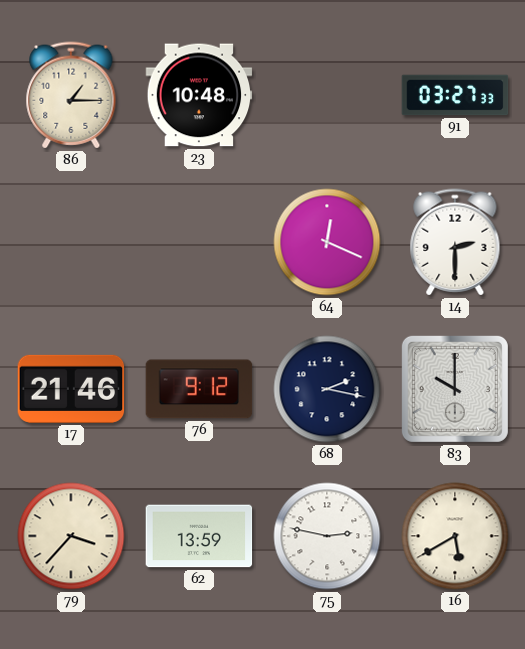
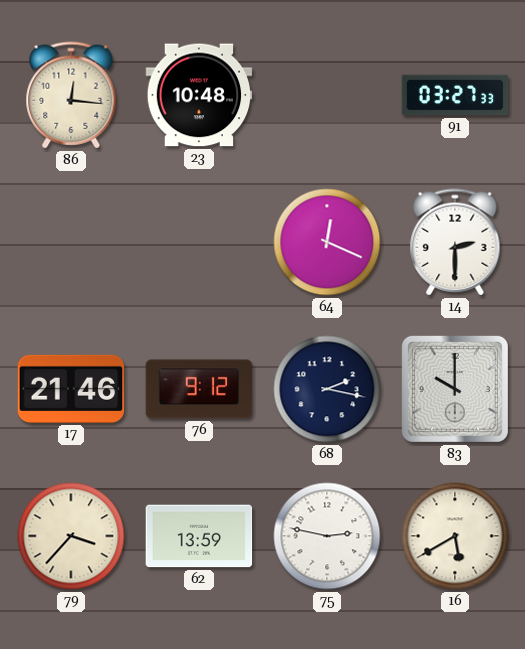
86: 1:15 -> 12:16 (71, 95)
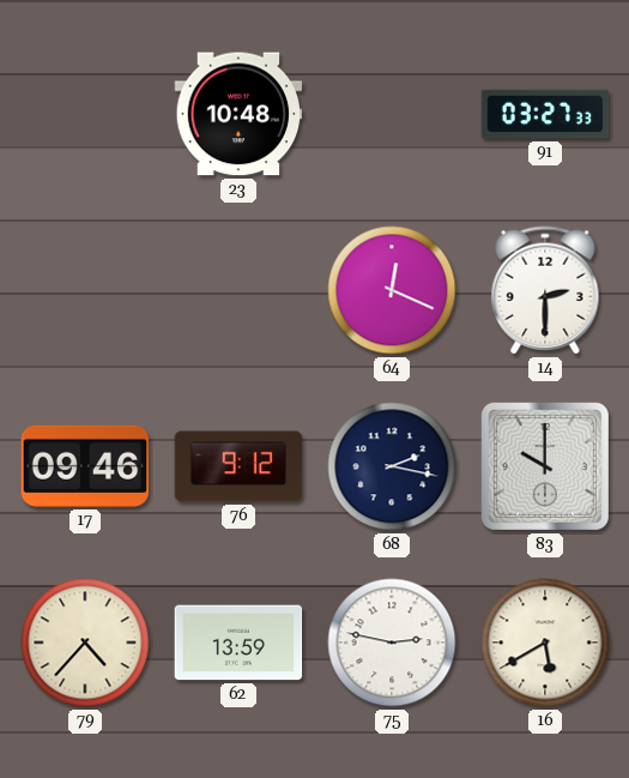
86: 12:16 -> none (71, 95)
17: 21:46 -> 09:46 (85, 466)
79: 3:37 -> 4:37 (85, 643)
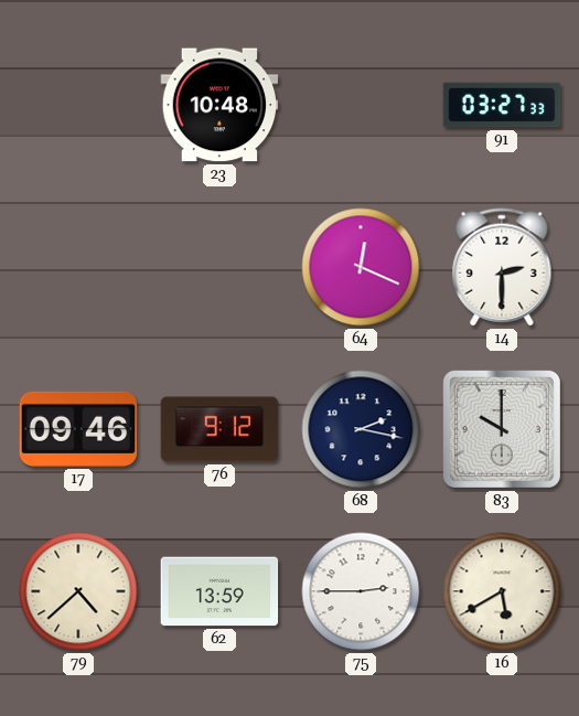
79: 4:37 -> 4:38 (78, 591)
75: 2:47 -> 2:45 (361, 591)
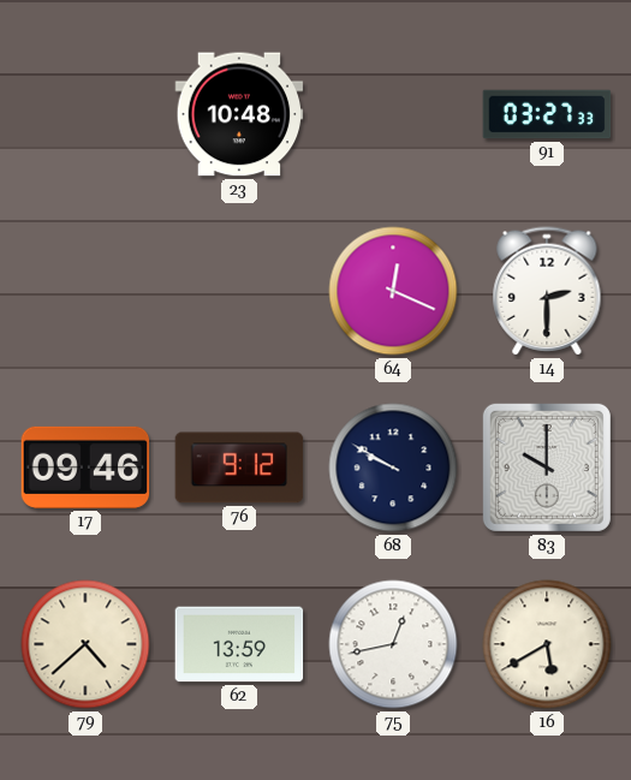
68: 2:17 -> 9:50 (393, 468)
75: 2:45 -> 12:43 (393, 644)
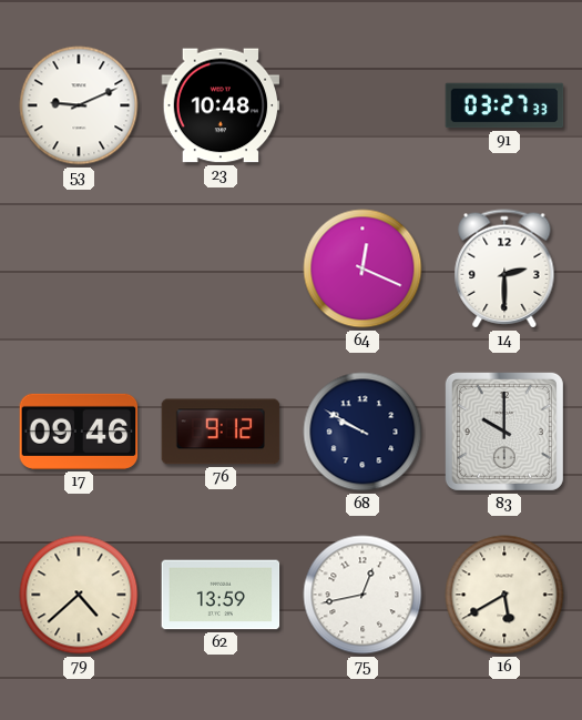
53: none -> 9:11 (79, 105)
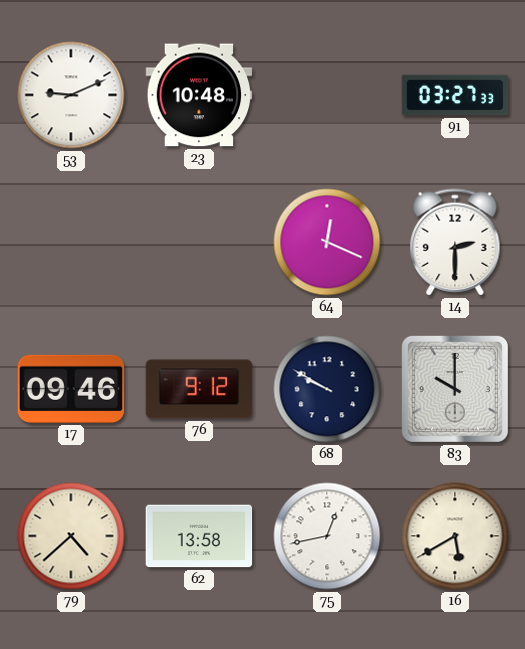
62: 13:59 -> 13:58 (199, 536)
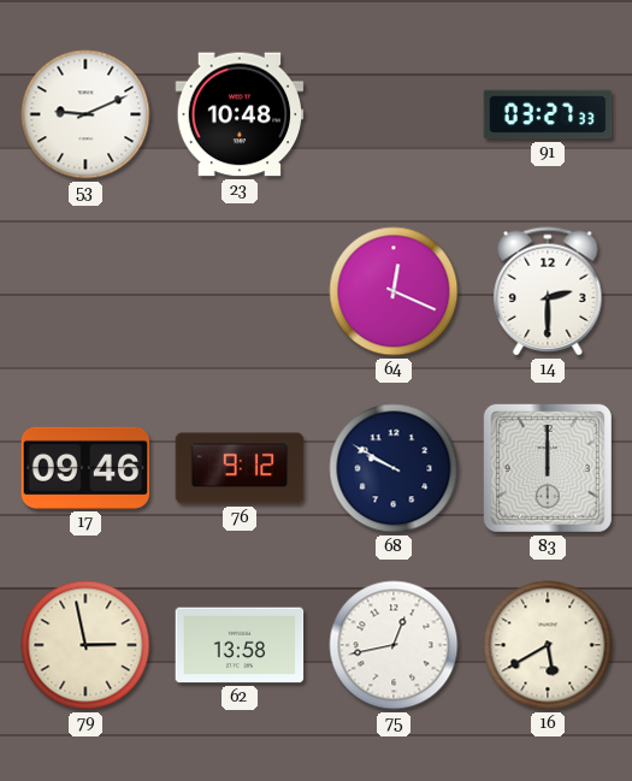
83: 10:00 -> 12:00 (548, 468)
79: 4:38 -> 2:58 (85, 645)
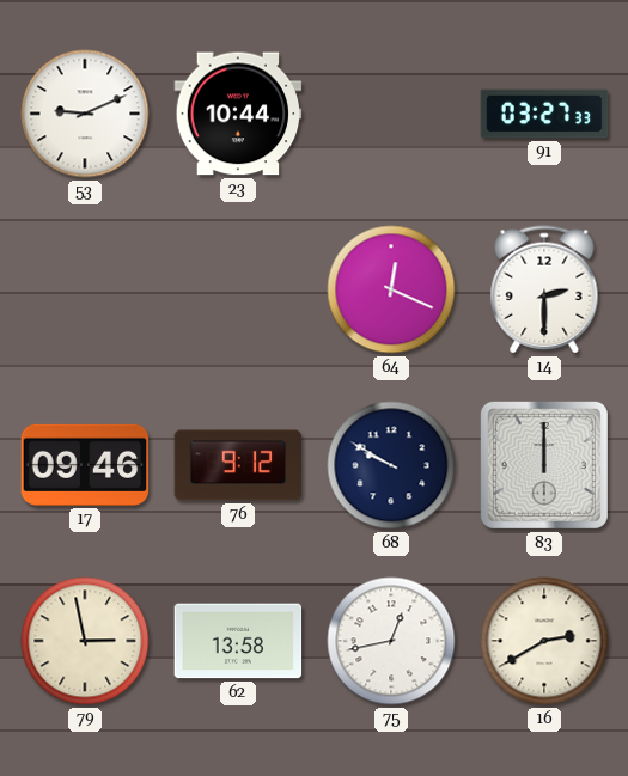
23: 10:48 -> 10:44 (238, 114)
16: 5:40 -> 2:40 (544, 641)
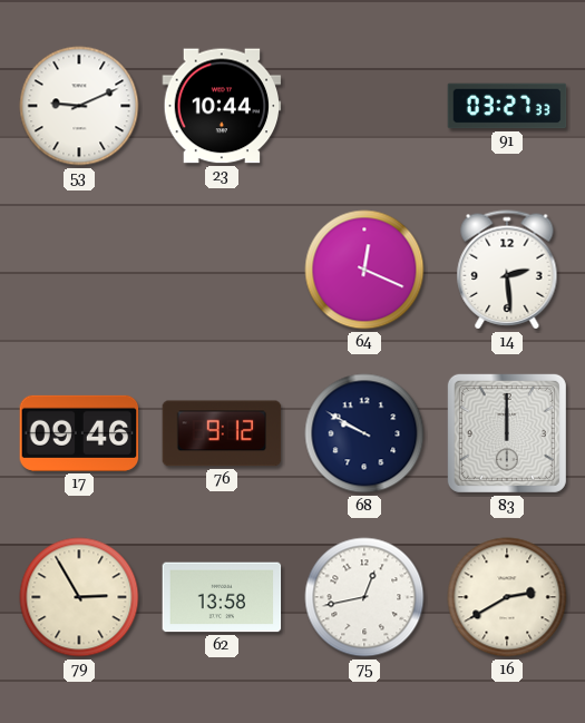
14: 2:30 -> 2:29 (507, 270)
79: 2:58 -> 2:55 (79, 597)
